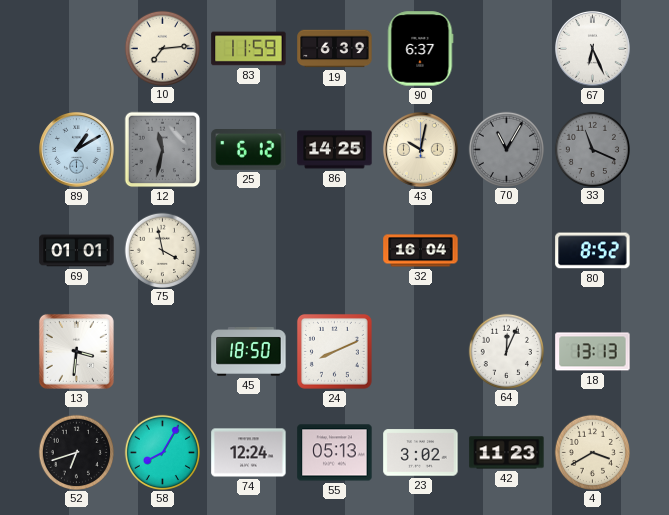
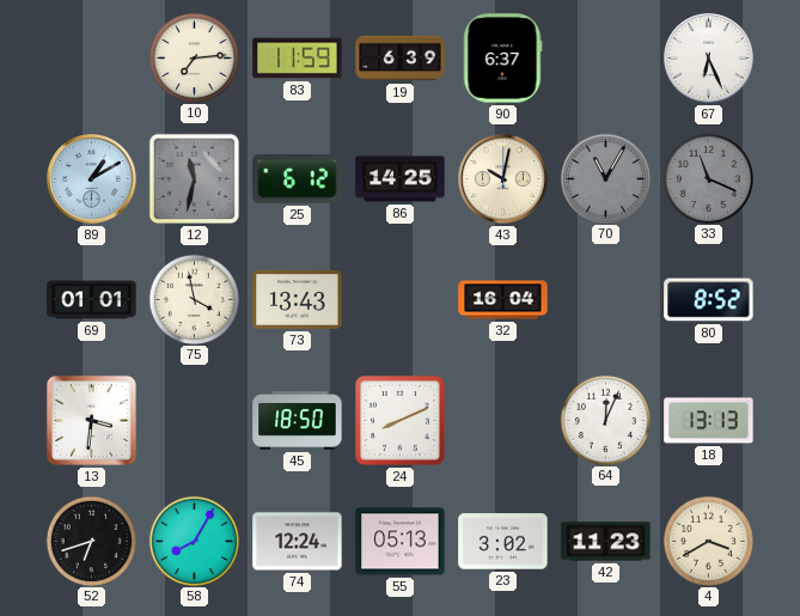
73: none -> 13:43 (298, 300)
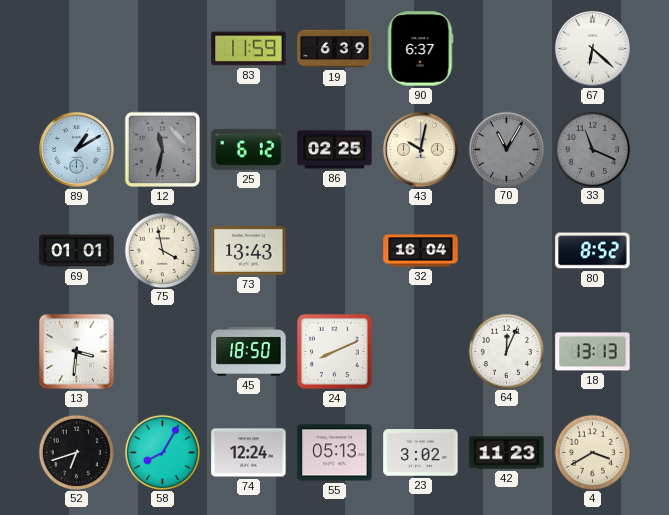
10: 7:14 -> none (194, 57)
67: 6:26 -> 6:22 (593, 49)
86: 14:25 -> 02:25 (335, 150)
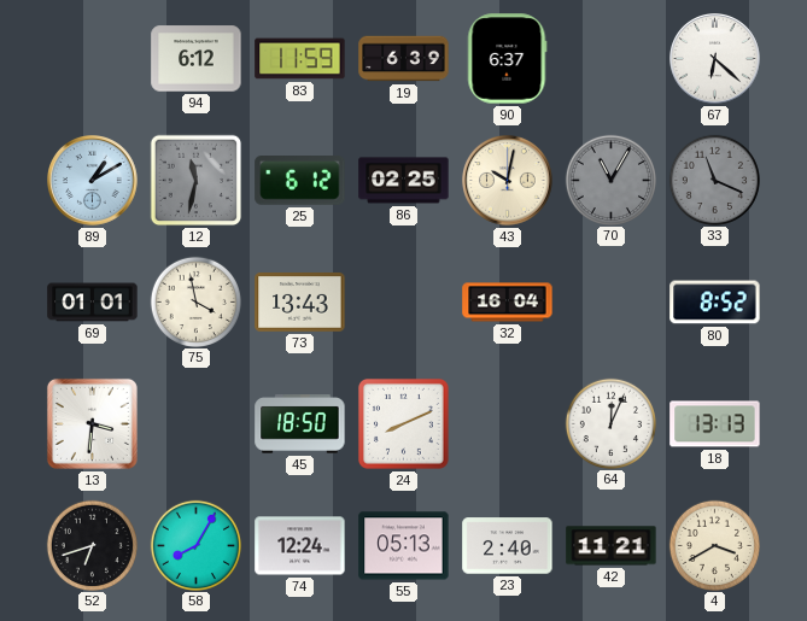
94: none -> 6:12 (197, 59)
23: 3:02 -> 2:40 (508, 546)
42: 11:23 -> 11:21 (612, 546)
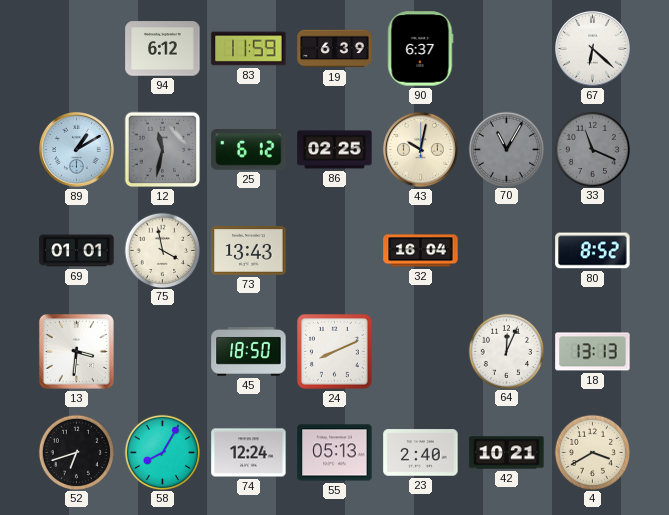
42: 11:21 -> 10:21 (507, 453)
